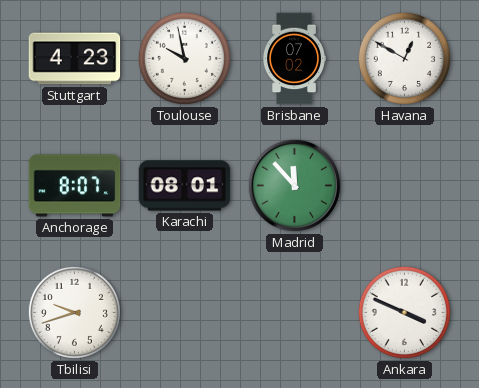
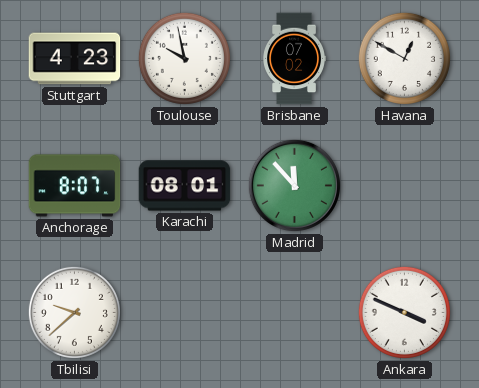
Tbilisi: 9:42 -> 9:38 (74, 312)
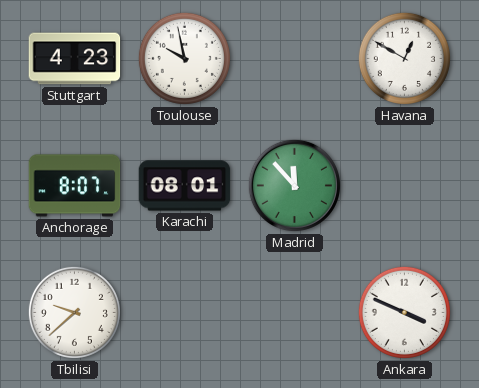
Brisbane: 07:02 -> none (294, 59)
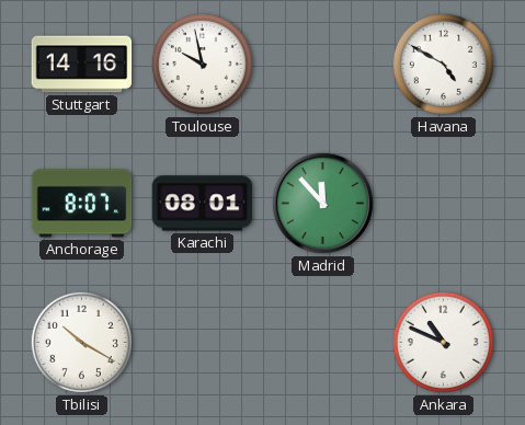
Stuttgart: 4:23 -> 14:16 (82, 65)
Havana: 12:50 -> 4:50 (443, 64)
Tbilisi: 9:38 -> 10:20 (81, 342)
Ankara: 3:49 -> 10:49 (443, 342)
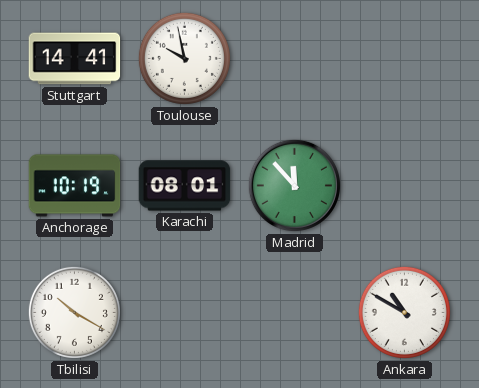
Stuttgart: 14:16 -> 14:41 (75, 59)
Havana: 4:50 -> none (443, 64)
Anchorage: 8:07 -> 10:19 (75, 186)
Ankara: 10:49 -> 10:50 (404, 312)
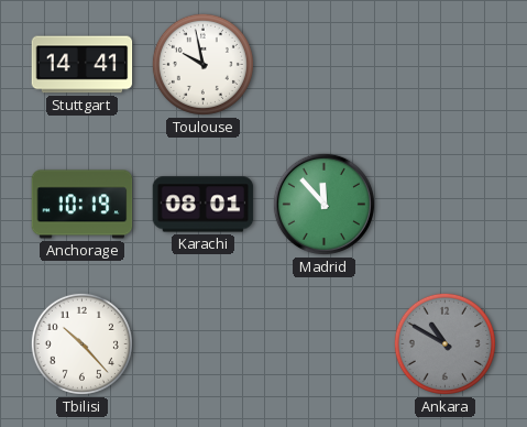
Tbilisi: 10:20 -> 10:23 (81, 343)
Ankara dial: white -> grey (444, 343)
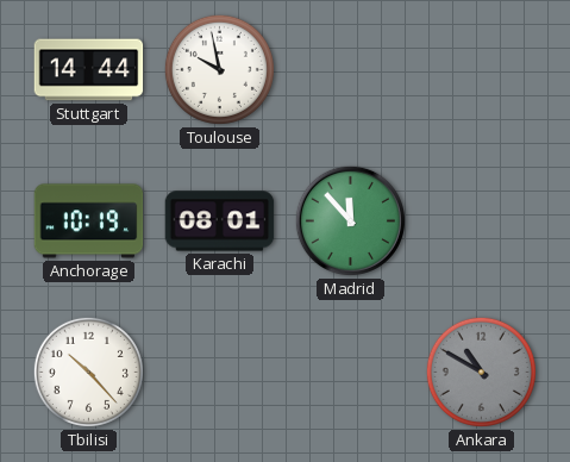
Stuttgart: 14:41 -> 14:44 (89, 70)
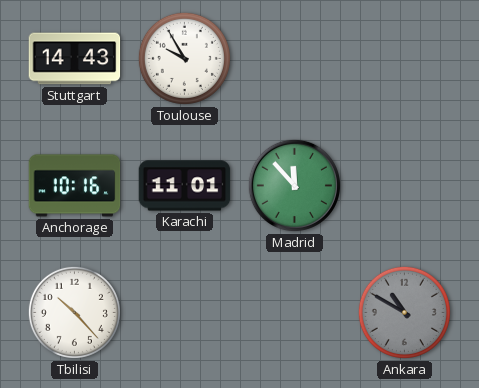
Stuttgart: 14:44 -> 14:43 (75, 59)
Toulouse: 9:58 -> 9:55 (184, 58)
Anchorage: 10:19 -> 10:16 (75, 186)
Karachi: 08:01 -> 11:01 (185, 186)
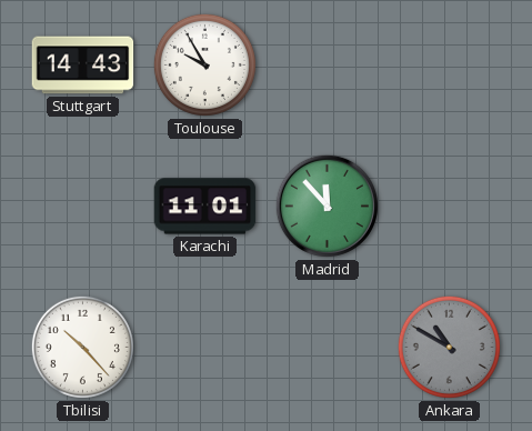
Anchorage: 10:16 -> none (75, 186)
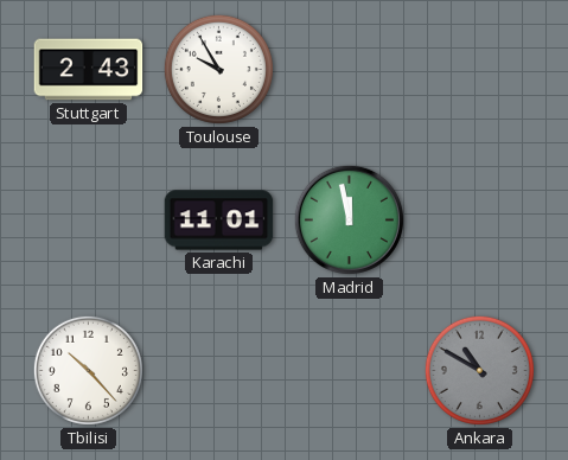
Stuttgart: 14:43 -> 2:43 (89, 70)
Madrid: 11:53 -> 11:58 (349, 219)
